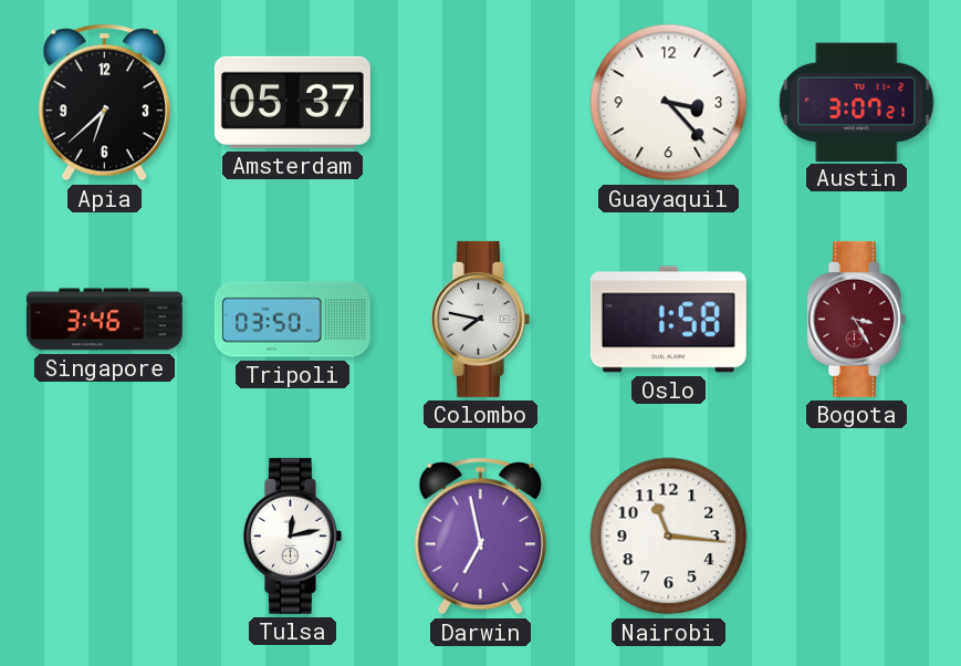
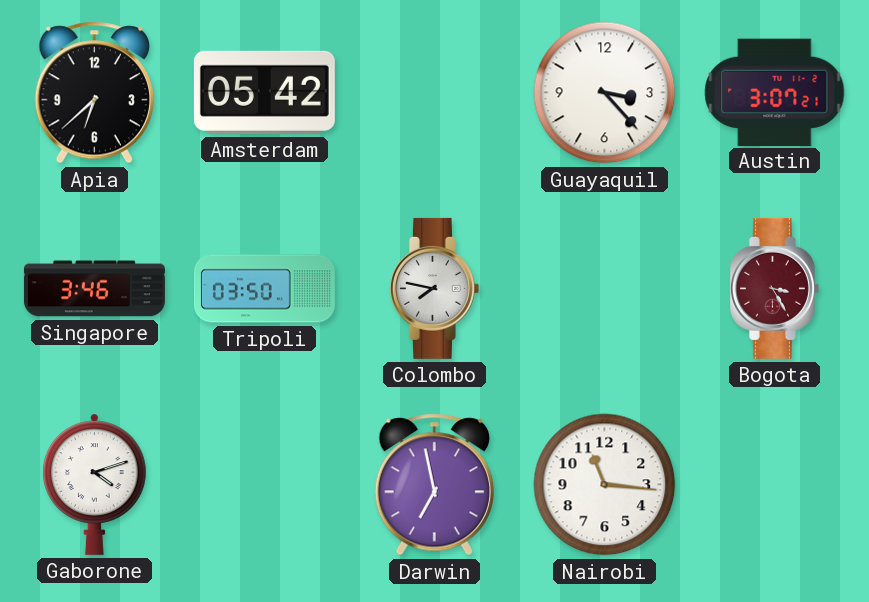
Amsterdam: 05:37 -> 05:42 (264, 92)
Oslo: 1:58 -> none (668, 320)
Gaborone: none -> 4:12 (95, 484)
Tulsa: 12:13 -> none (292, 535)
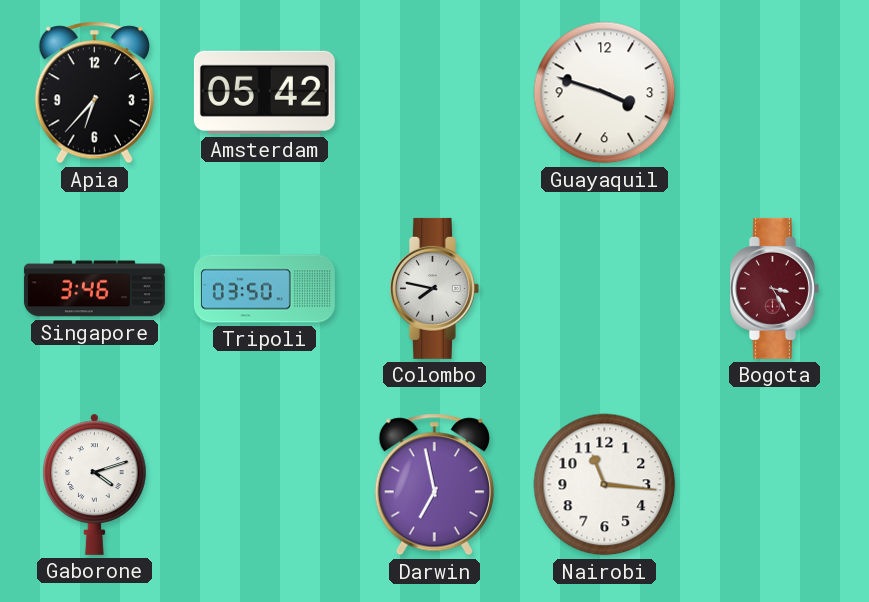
Apia: 6:38 -> 6:37 (94, 93)
Guayaquil: 3:23 -> 3:48 (605, 93)
Austin: 3:07 -> none (775, 92)
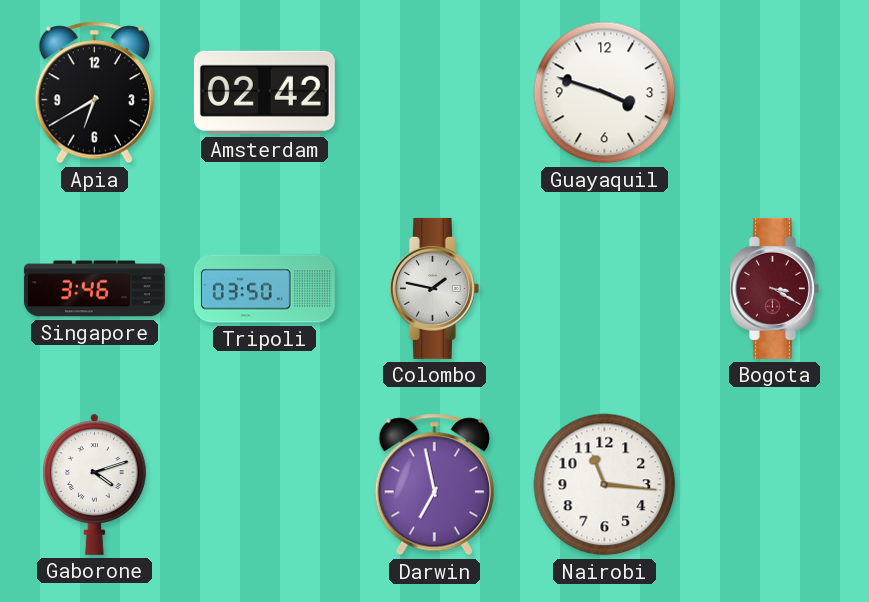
Apia: 6:37 -> 6:40 (94, 93)
Amsterdam: 05:42 -> 02:42 (264, 92)
Colombo: 7:47 -> 1:47 (434, 288)
Bogota: 3:25 -> 3:20 (774, 288)
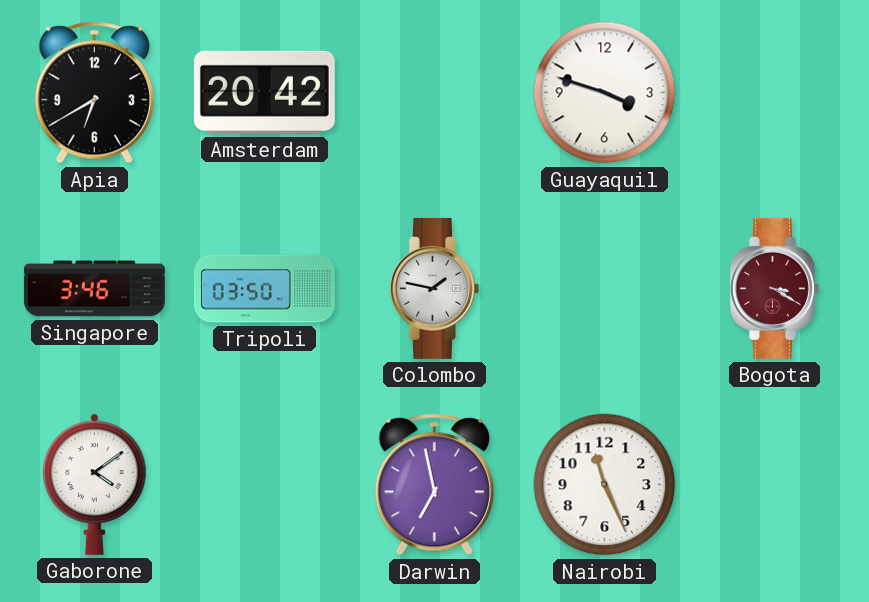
Amsterdam: 02:42 -> 20:42 (264, 92)
Gaborone: 4:12 -> 4:09 (95, 484)
Nairobi: 11:16 -> 11:26 (605, 485)
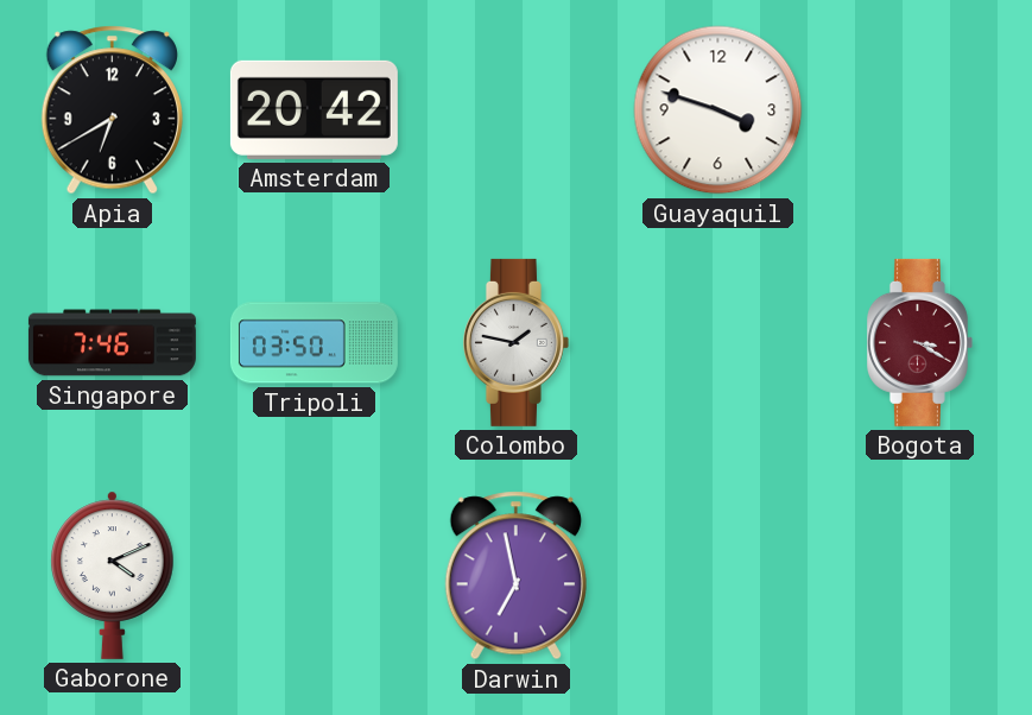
Singapore: 3:46 -> 7:46 (112, 343)
Gaborone: 4:09 -> 4:11 (113, 575)
Nairobi: 11:26 -> none (605, 485)
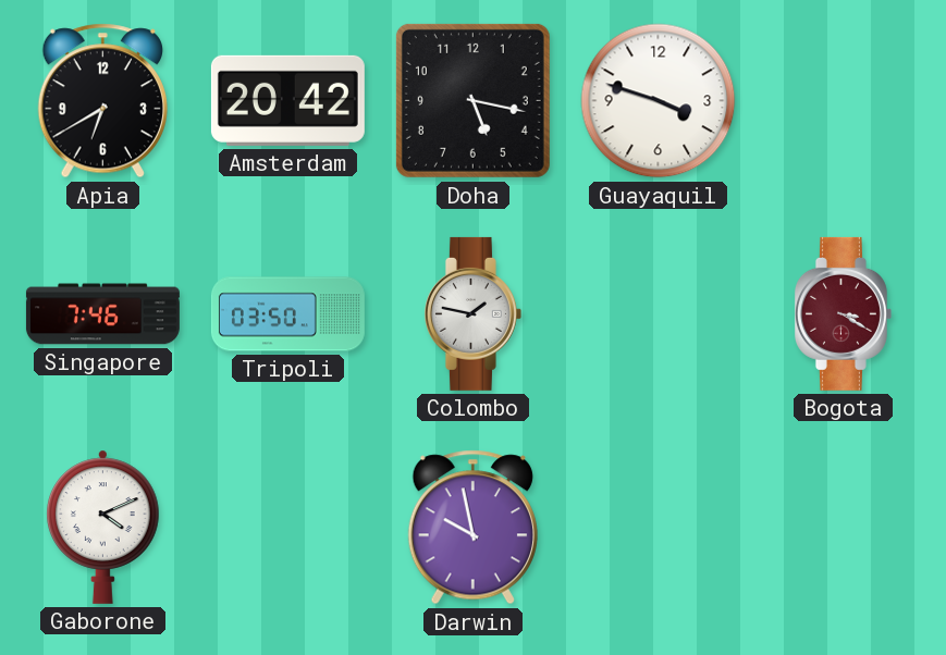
Doha: none -> 5:17 (472, 100)
Darwin: 6:58 -> 9:58 (472, 528)
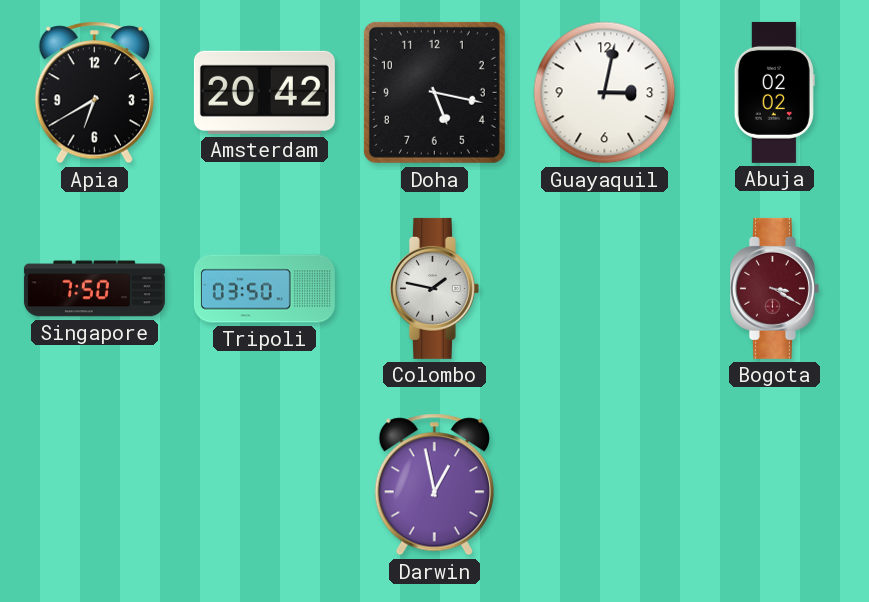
Guayaquil: 3:48 -> 3:02 (605, 93)
Abuja: none -> 02:02 (774, 92)
Singapore: 7:46 -> 7:50 (94, 289)
Gaborone: 4:11 -> none (103, 527)
Darwin: 9:58 -> 12:58 (434, 485)
